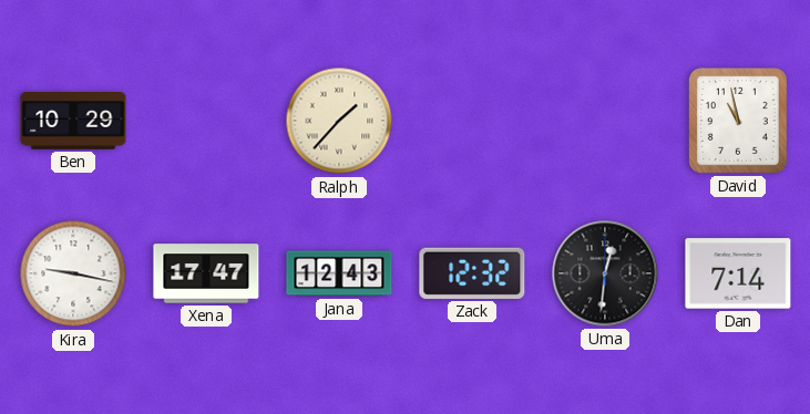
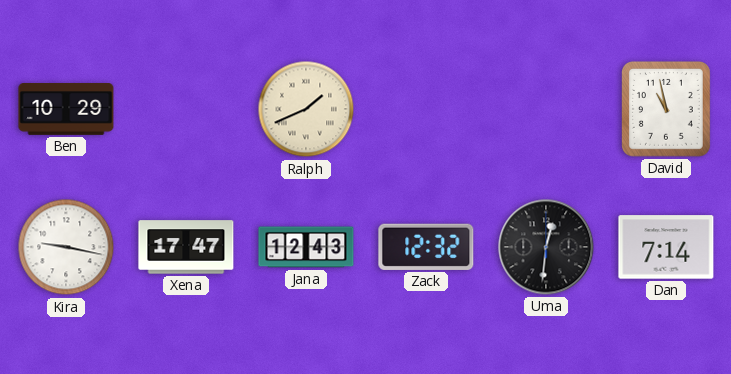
Ralph: 1:37 -> 1:41 (306, 109)
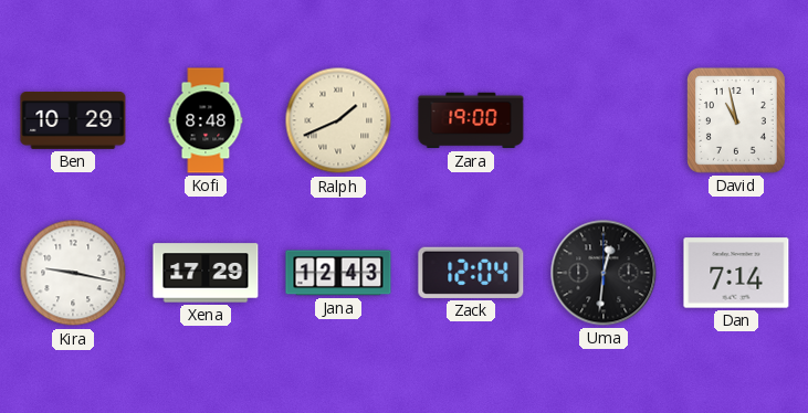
Kofi: none -> 8:48 (206, 120)
Zara: none -> 19:00 (471, 120)
Xena: 17:47 -> 17:29 (206, 273)
Zack: 12:32 -> 12:04 (471, 273)
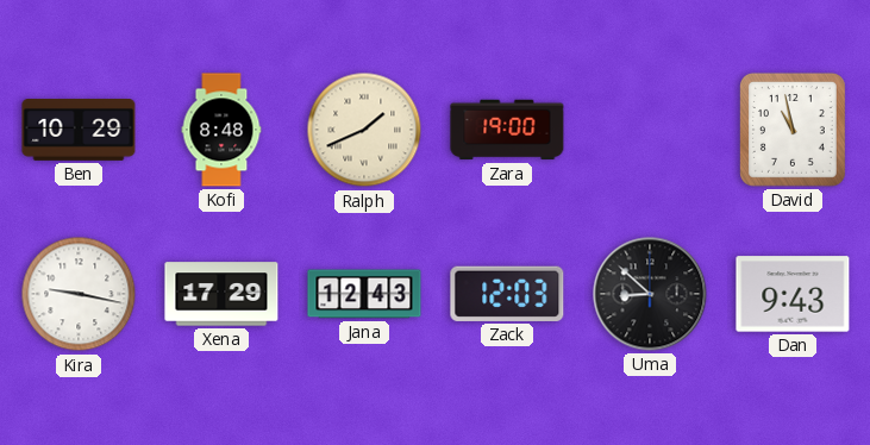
Zack: 12:04 -> 12:03 (507, 294)
Uma: 12:31 -> 8:52 (650, 294)
Dan: 7:14 -> 9:43 (793, 294)
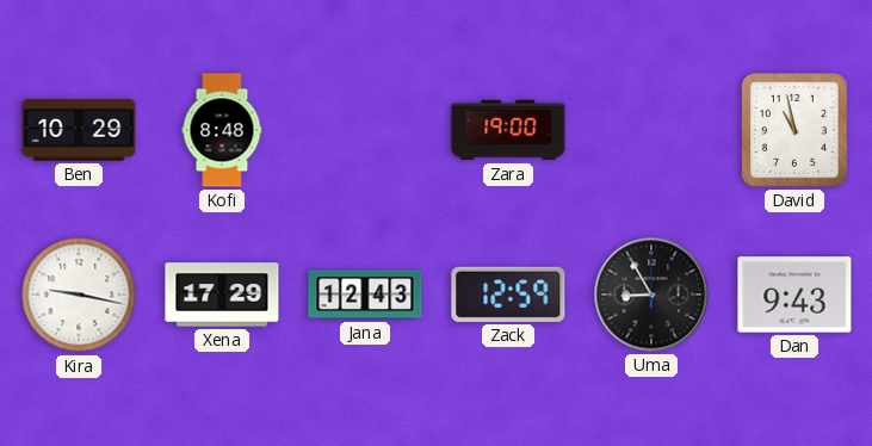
Ralph: 1:41 -> none (364, 130)
Zack: 12:03 -> 12:59 (508, 295)
Uma: 8:52 -> 8:55 (651, 295)
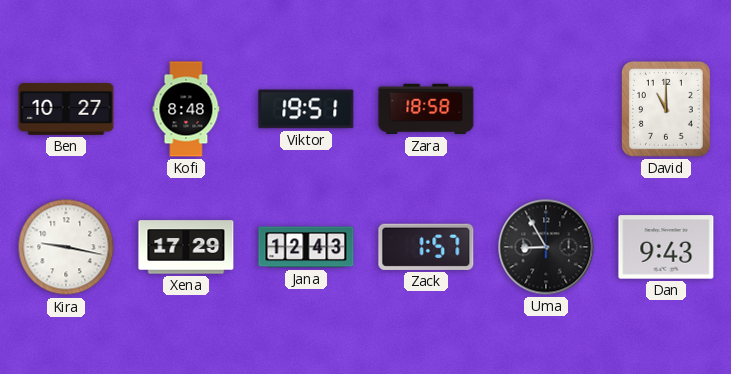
Ben: 10:29 -> 10:27 (66, 110)
Viktor: none -> 19:51 (306, 109)
Zara: 19:00 -> 18:58 (426, 109)
David: 10:58 -> 11:00 (666, 109)
Zack: 12:59 -> 1:57 (426, 247)
